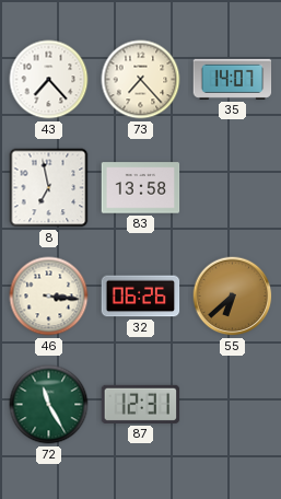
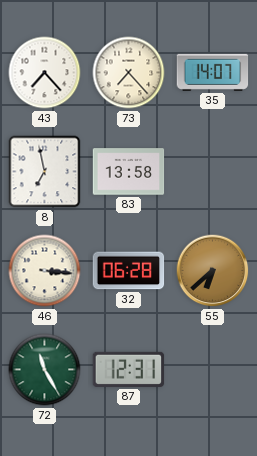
32: 06:26 -> 06:28 (129, 271)
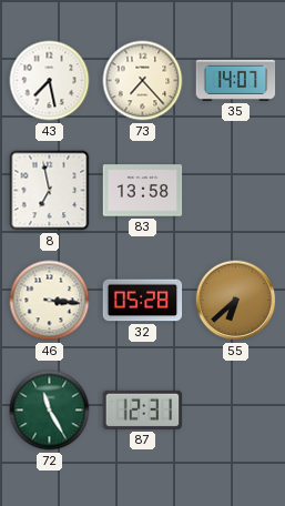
43: 7:23 -> 7:28 (50, 81)
32: 06:28 -> 05:28 (143, 301)
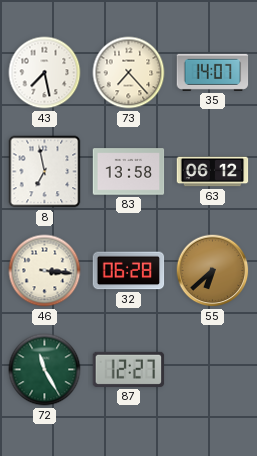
63: none -> 06:12 (213, 172)
32: 05:28 -> 06:28 (129, 271)
87: 12:31 -> 12:27 (129, 369)
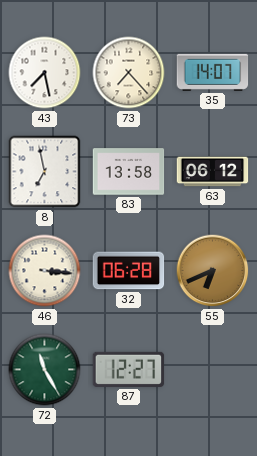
55: 6:38 -> 6:41 (213, 271)
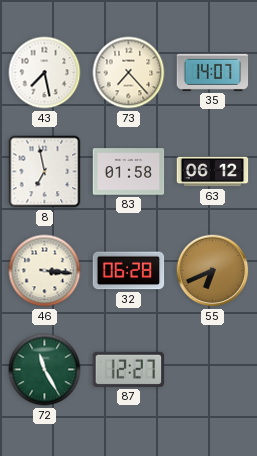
83: 13:58 -> 01:58 (129, 172)
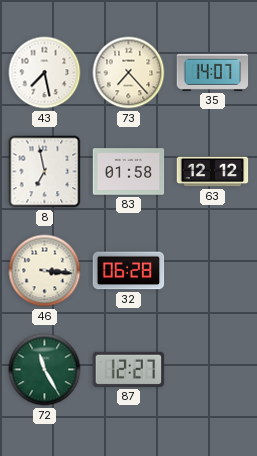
63: 06:12 -> 12:12 (213, 172)
55: 6:41 -> none (213, 271)
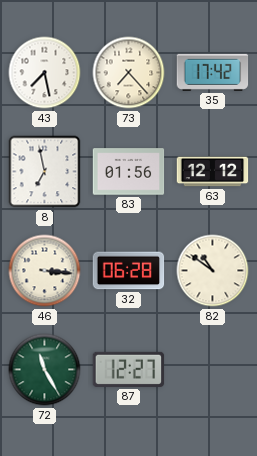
35: 14:07 -> 17:42 (213, 72)
83: 01:58 -> 01:56 (129, 172)
82: none -> 10:51 (213, 271)
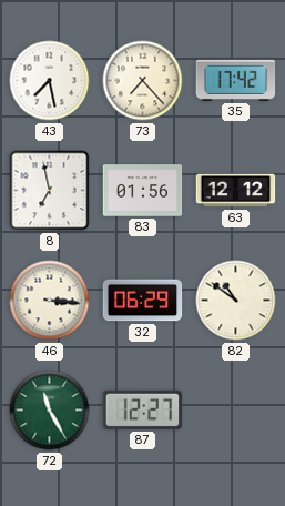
32: 06:28 -> 06:29 (143, 301)
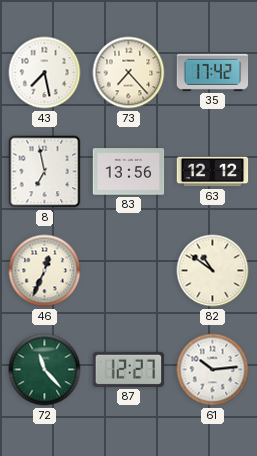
83: 01:56 -> 13:56 (129, 172)
46: 3:16 -> 12:34 (45, 271)
32: 06:29 -> none (143, 301)
72: 11:25 -> 11:23 (45, 370)
61: none -> 10:14 (213, 370)
